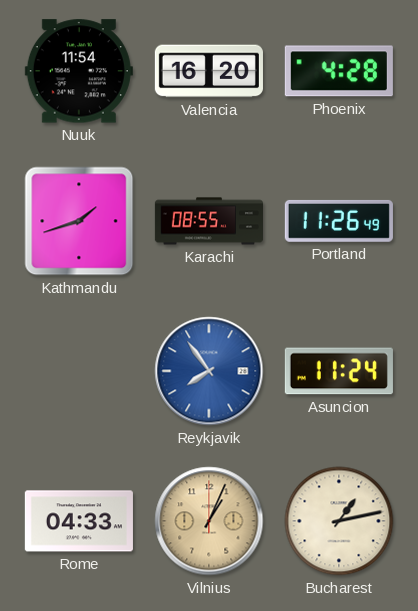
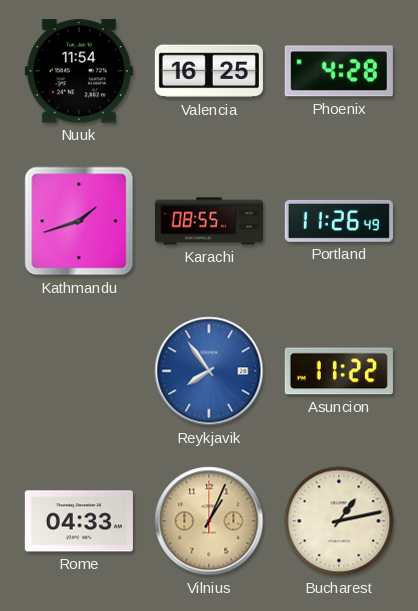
Valencia: 16:20 -> 16:25 (209, 71)
Asuncion: 11:24 -> 11:22 (339, 371)
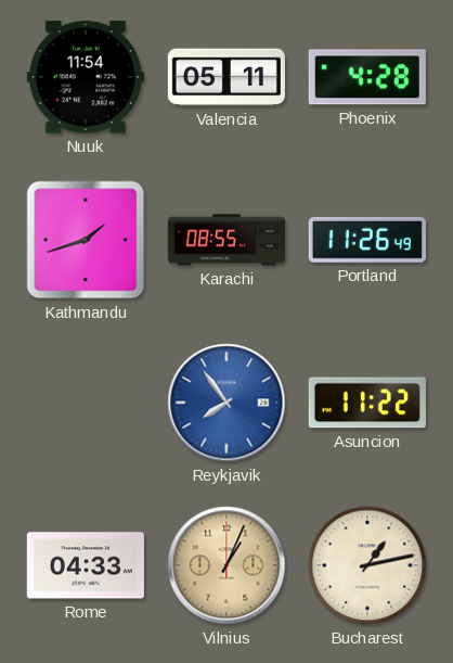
Valencia: 16:25 -> 05:11 (226, 77)
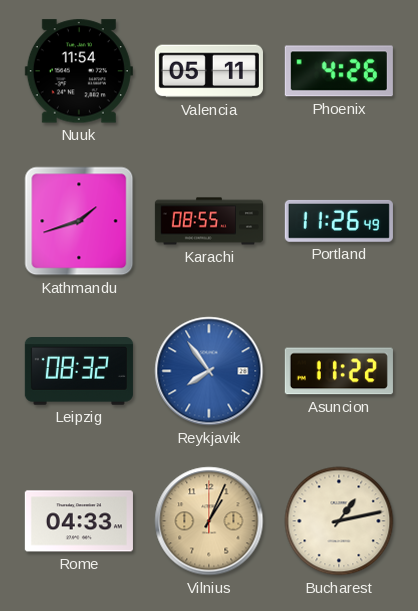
Phoenix: 4:28 -> 4:26 (339, 71)
Leipzig: none -> 08:32 (79, 371)
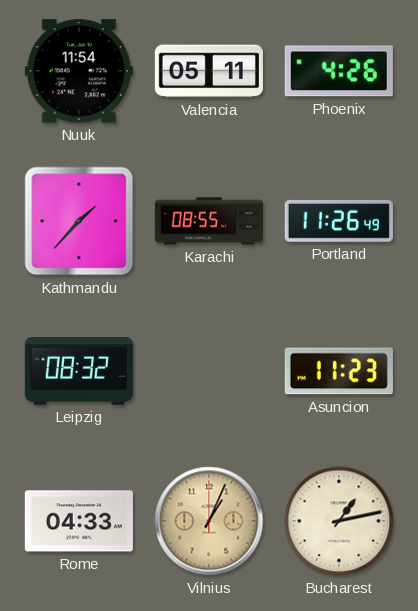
Kathmandu: 1:42 -> 1:37 (79, 221)
Reykjavik: 7:54 -> none (209, 371)
Asuncion: 11:22 -> 11:23 (339, 371)
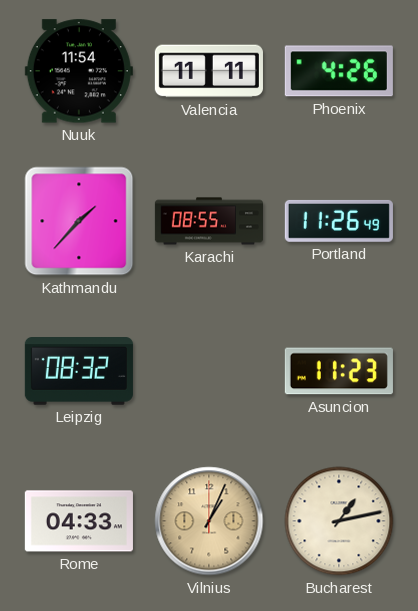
Valencia: 05:11 -> 11:11 (209, 71)
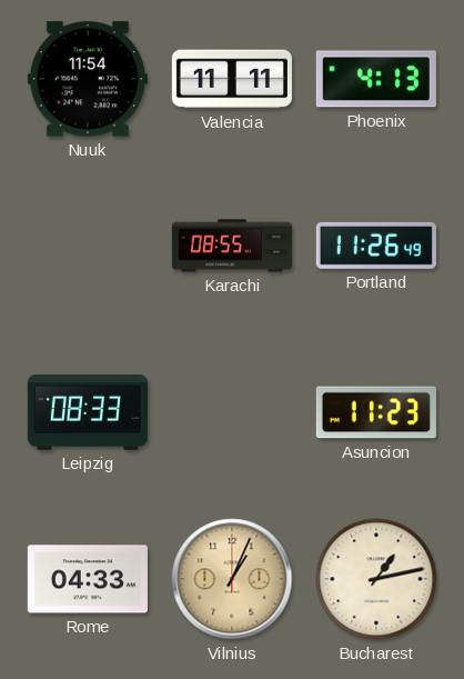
Phoenix: 4:26 -> 4:13 (376, 79)
Kathmandu: 1:37 -> none (79, 221)
Leipzig: 08:32 -> 08:33 (88, 412)
